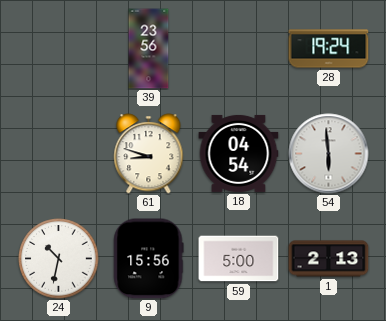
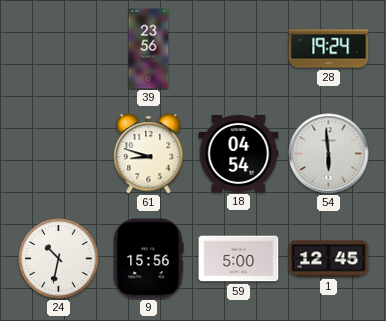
1: 2:13 -> 12:45 (329, 259)
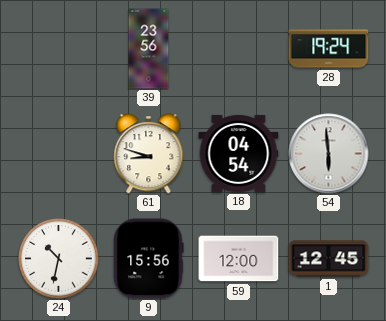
59: 5:00 -> 12:00 (239, 259)
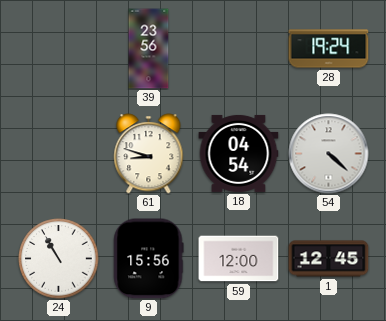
54: 5:59 -> 4:22 (329, 154)
24: 10:32 -> 10:55 (59, 259)
